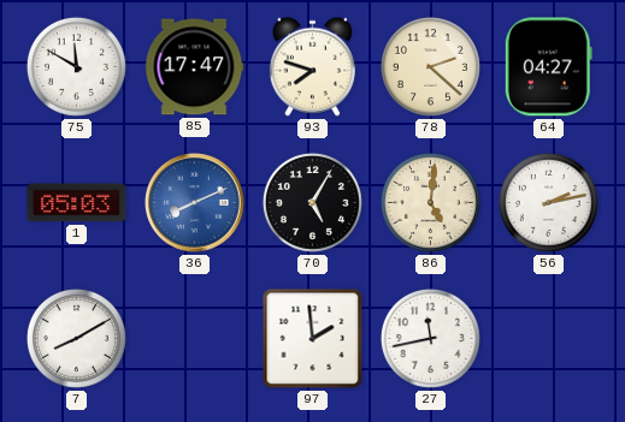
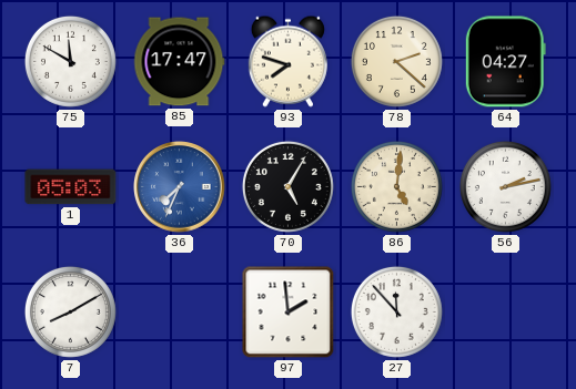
36: 8:11 -> 7:34 (180, 187)
27: 11:43 -> 11:53 (396, 311)
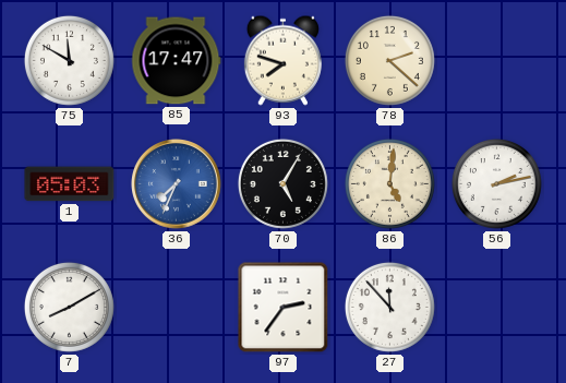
64: 04:27 -> none (505, 62)
97: 1:59 -> 2:36 (284, 308)
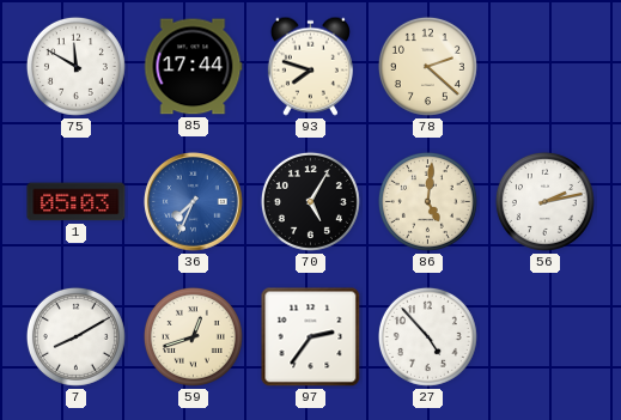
85: 17:47 -> 17:44 (194, 67)
59: none -> 12:42 (193, 336)
27: 11:53 -> 4:53 (427, 336)
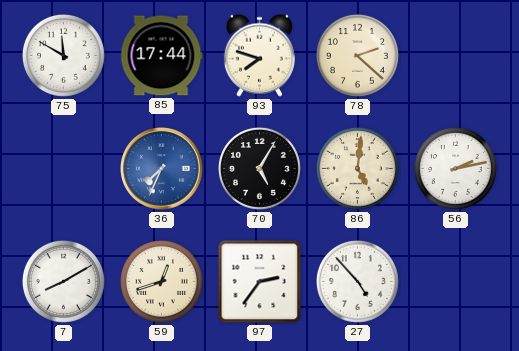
1: 05:03 -> none (77, 202)
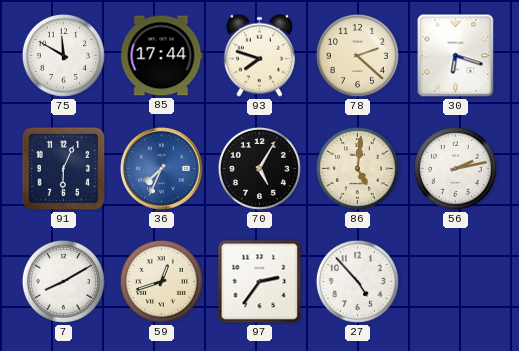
30: none -> 6:18 (456, 56)
91: none -> 6:04 (64, 169)
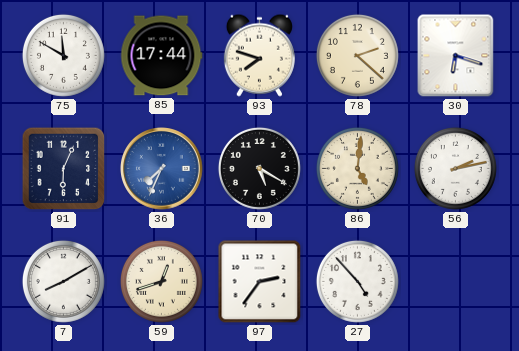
70: 5:05 -> 5:20 (259, 168)
